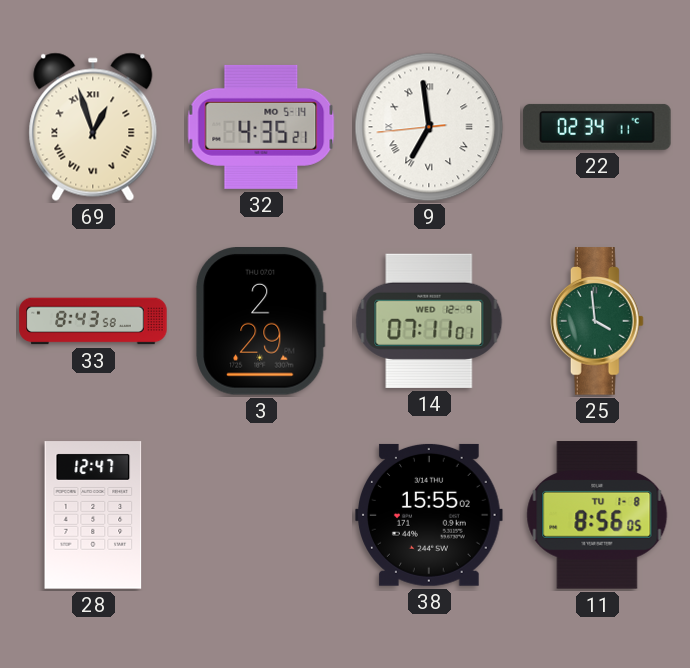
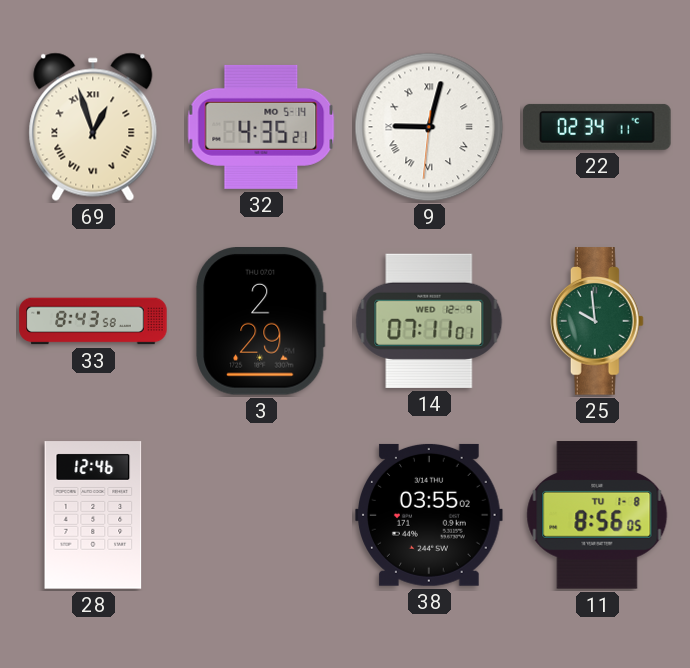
9: 6:58 -> 9:02 (429, 127)
25: 3:59 -> 9:59 (597, 321)
28: 12:47 -> 12:46 (93, 515)
38: 15:55 -> 03:55 (429, 515)
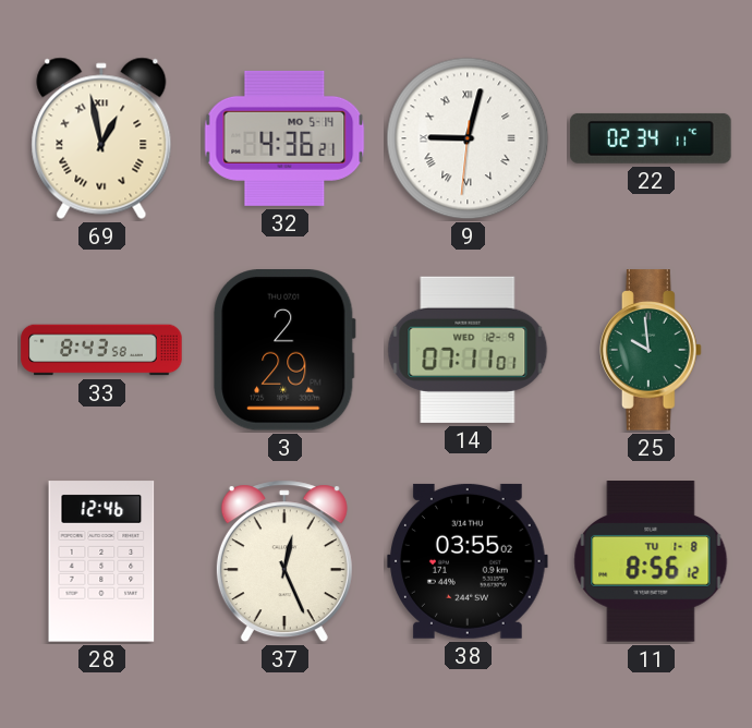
69: 12:57 -> 12:58 (101, 138)
32: 4:35 -> 4:36 (284, 138)
37: none -> 12:26 (284, 561)
11: 8:56:05 -> 8:56:12 (651, 561)
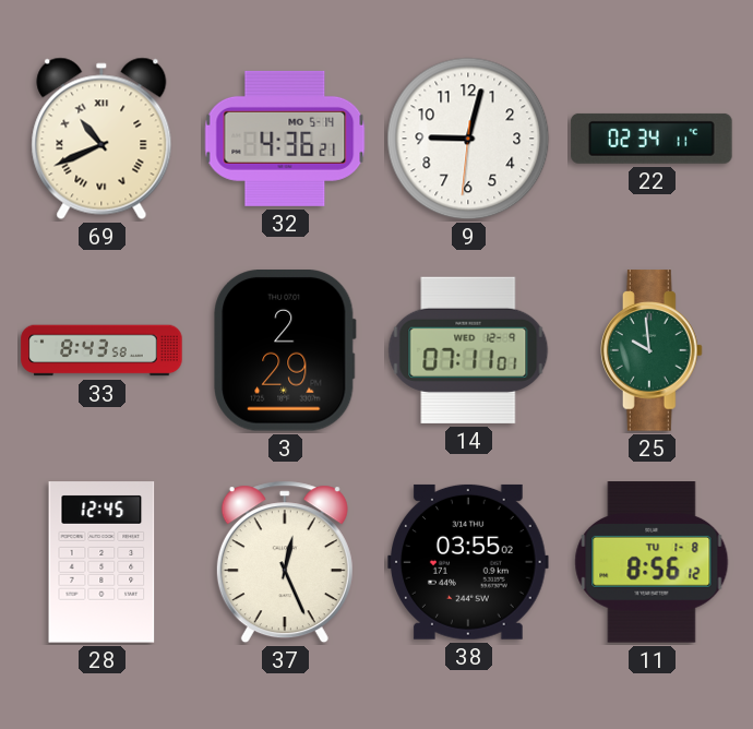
69: 12:58 -> 10:41 (101, 139)
9 numerals: Roman -> Arabic (468, 139)
28: 12:46 -> 12:45 (101, 562)
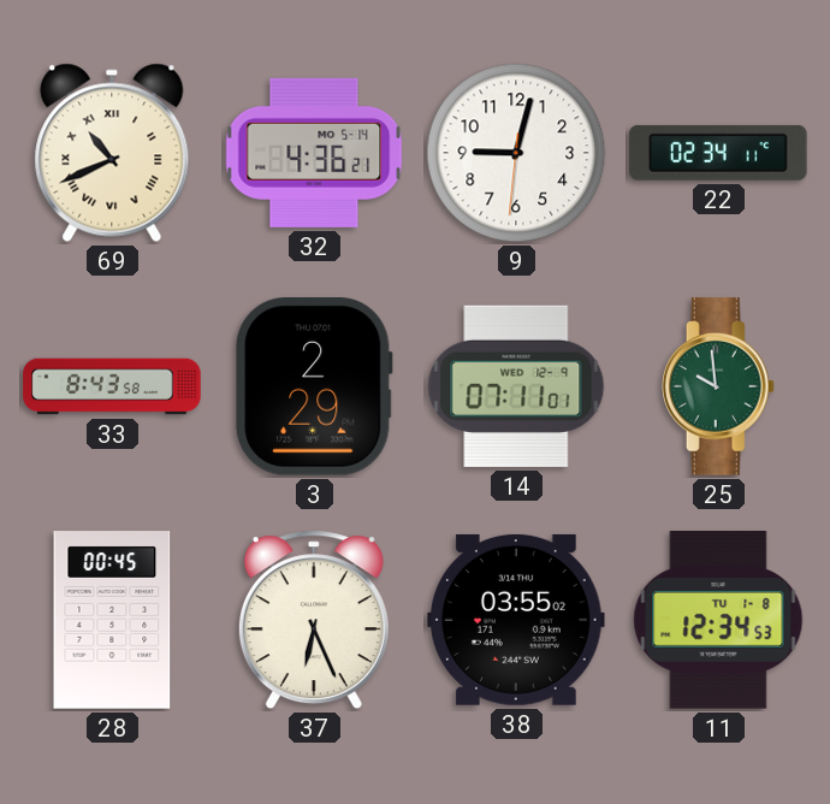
28: 12:45 -> 00:45 (112, 620)
37: 12:26 -> 6:26 (314, 620)
11: 8:56 -> 12:34 (718, 620)
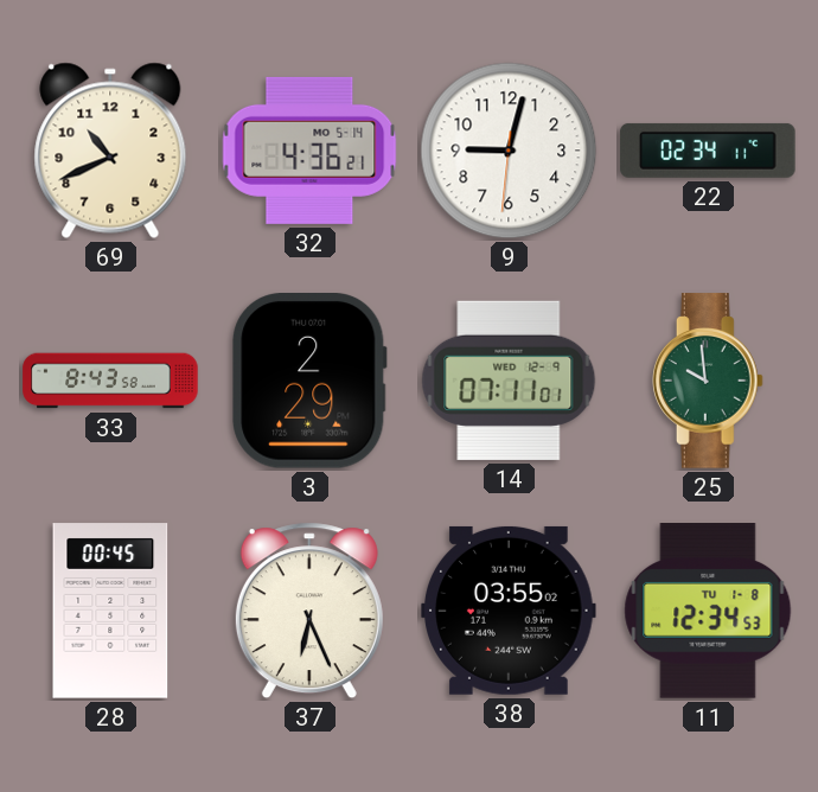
69 numerals: Roman -> Arabic (110, 151)
